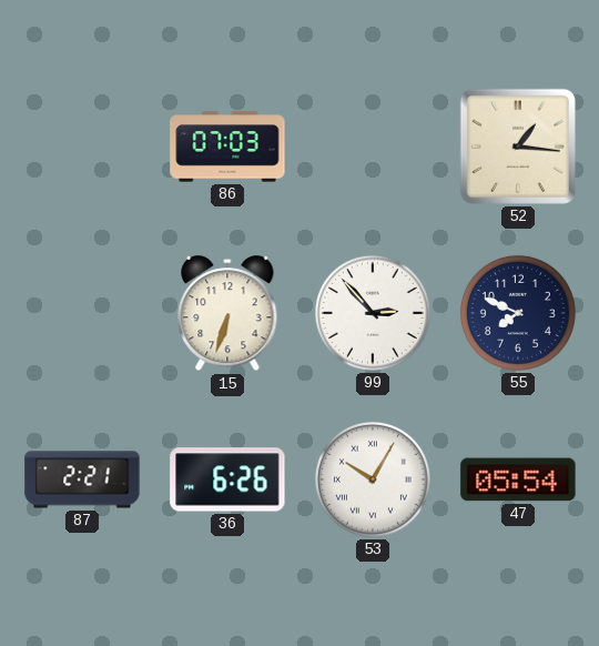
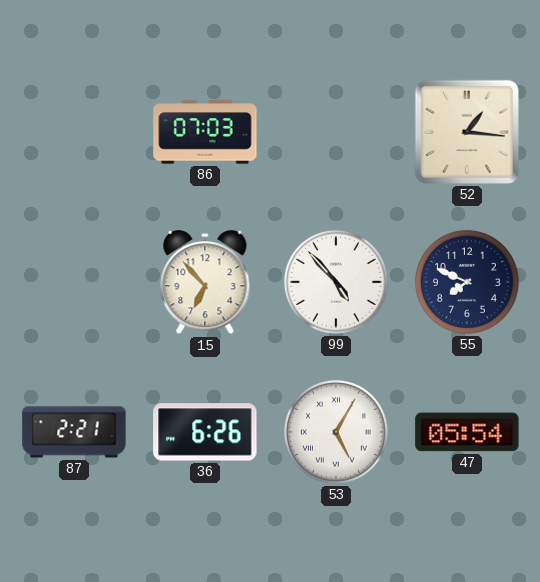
15: 6:33 -> 6:53 (205, 283)
99: 2:53 -> 4:53 (336, 282)
53: 10:05 -> 5:05 (336, 432)
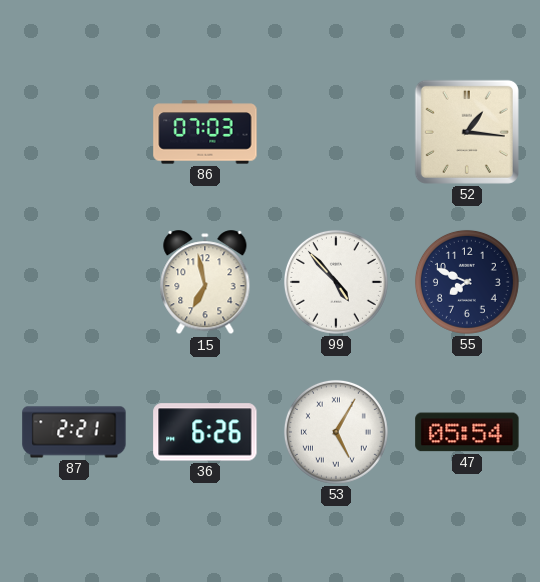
15: 6:53 -> 6:58 (205, 283)
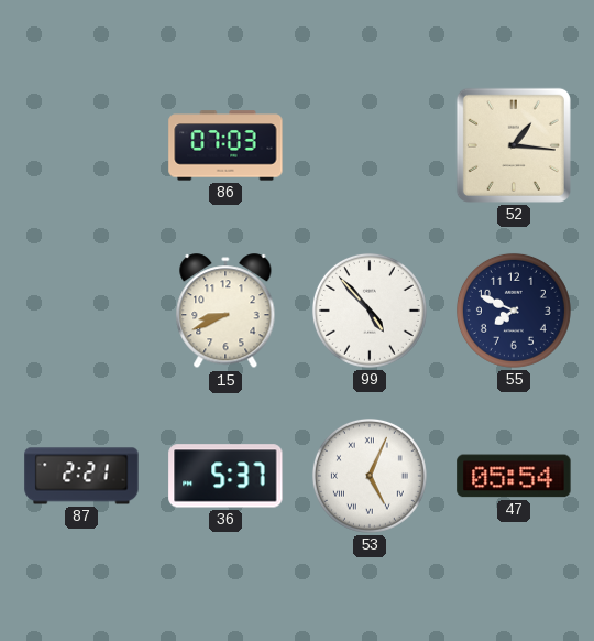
15: 6:58 -> 8:41 (226, 312)
36: 6:26 -> 5:37 (226, 476)
53: 5:05 -> 5:04 (370, 476)
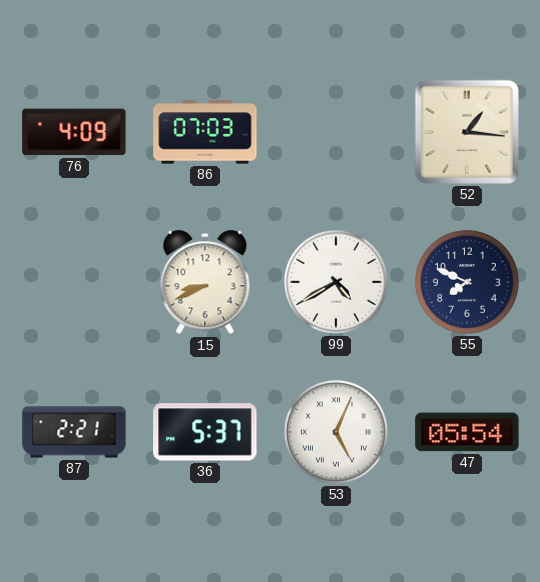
76: none -> 4:09 (74, 132)
99: 4:53 -> 4:40 (336, 282)
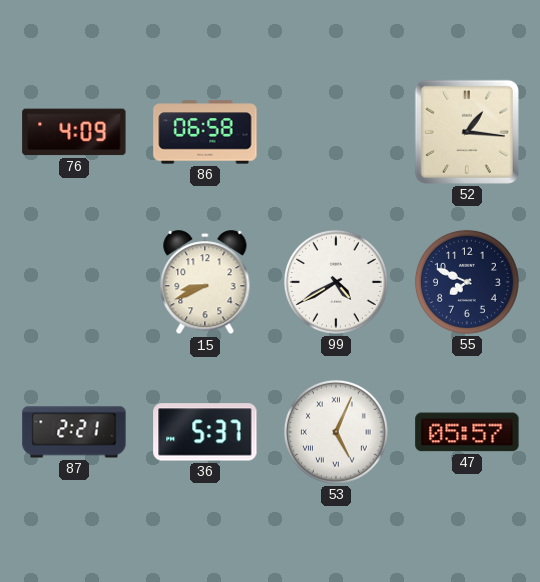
86: 07:03 -> 06:58 (205, 132)
47: 05:54 -> 05:57 (467, 432)
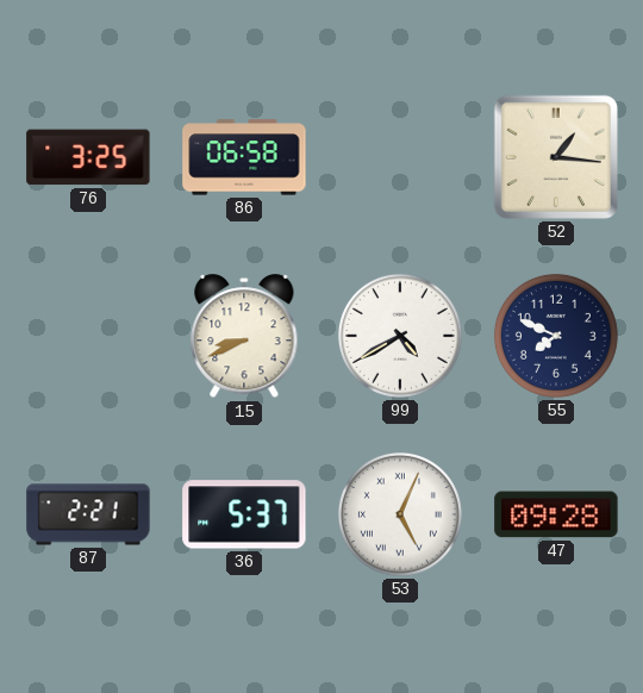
76: 4:09 -> 3:25 (88, 157)
47: 05:57 -> 09:28 (556, 514)
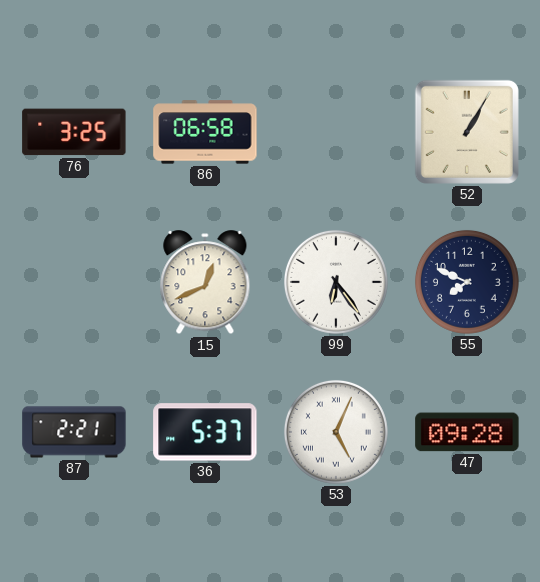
52: 1:16 -> 1:05 (467, 132)
15: 8:41 -> 12:41 (205, 283)
99: 4:40 -> 6:24 (336, 282)
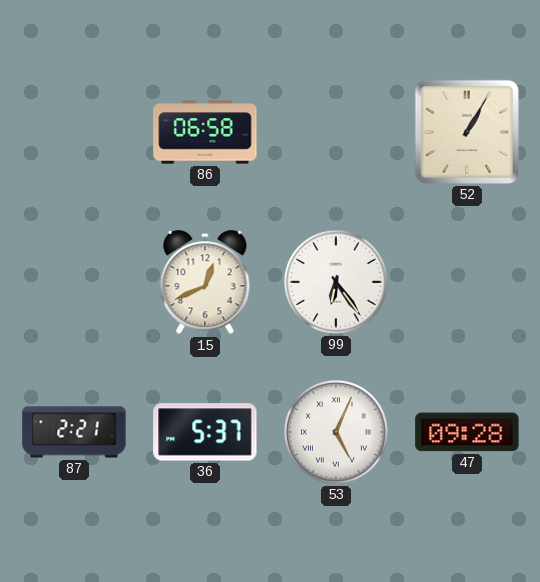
76: 3:25 -> none (74, 132)
55: 7:49 -> none (467, 282)
